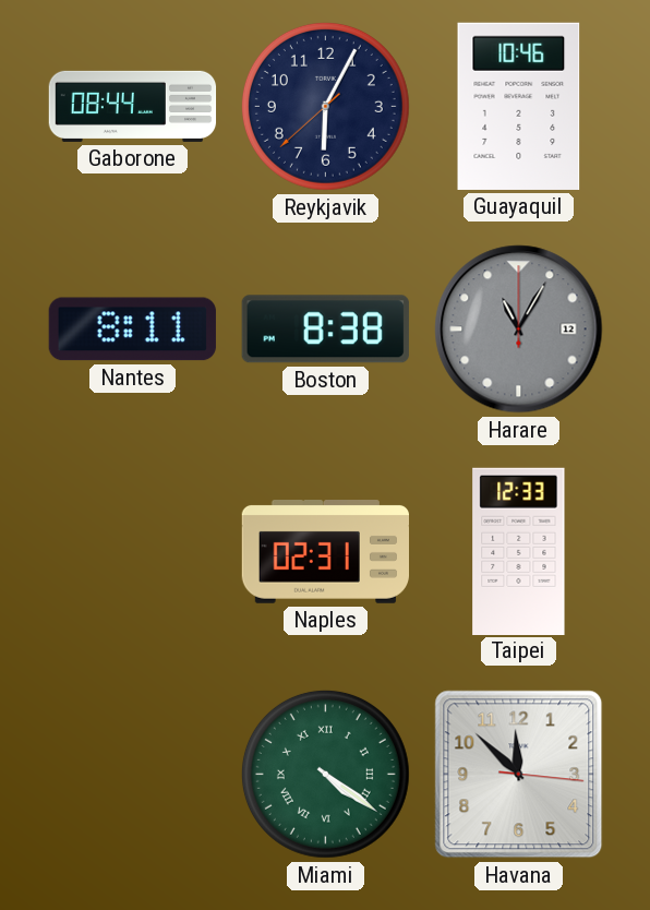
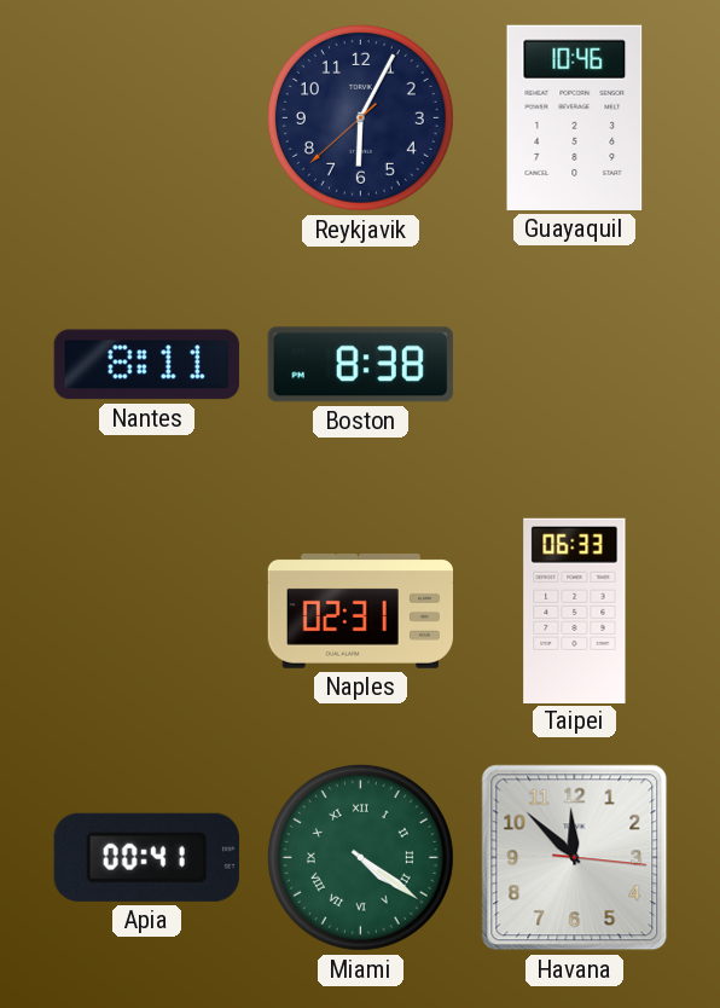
Gaborone: 08:44 -> none (133, 106)
Harare: 11:05 -> none (519, 330)
Taipei: 12:33 -> 06:33 (575, 610)
Apia: none -> 00:41 (146, 857)
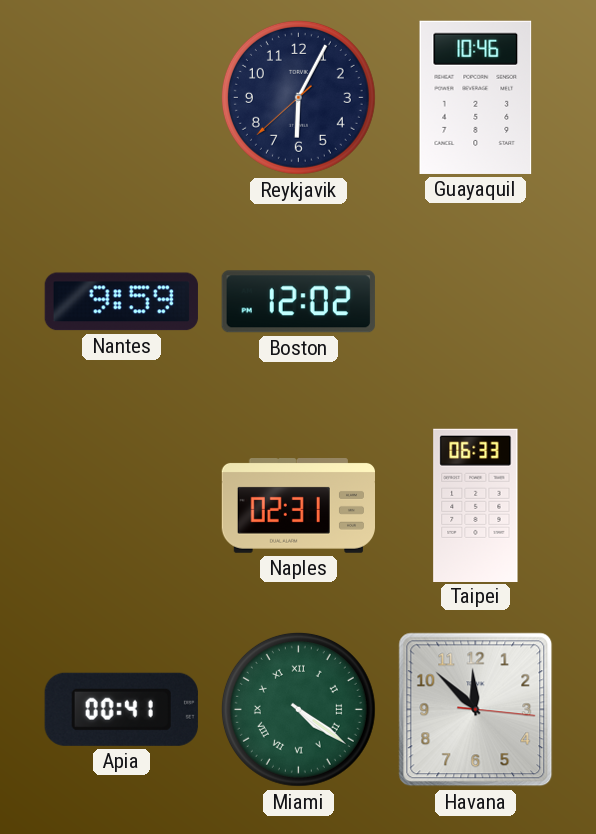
Nantes: 8:11 -> 9:59 (121, 302)
Boston: 8:38 -> 12:02 (298, 302)
